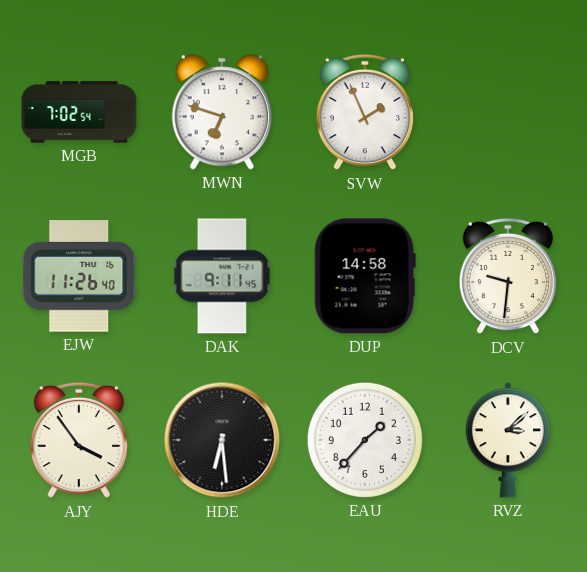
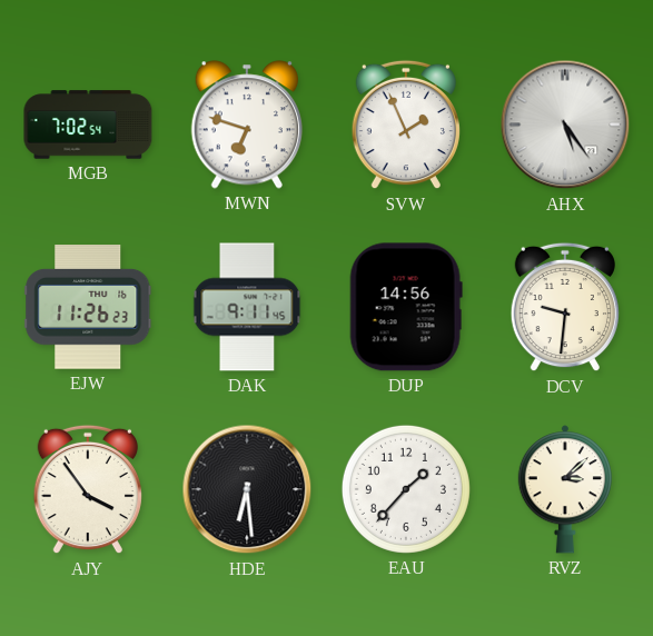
AHX: none -> 5:24 (565, 125)
EJW: 11:26:40 -> 11:26:23 (88, 307)
DUP: 14:58 -> 14:56 (406, 307)
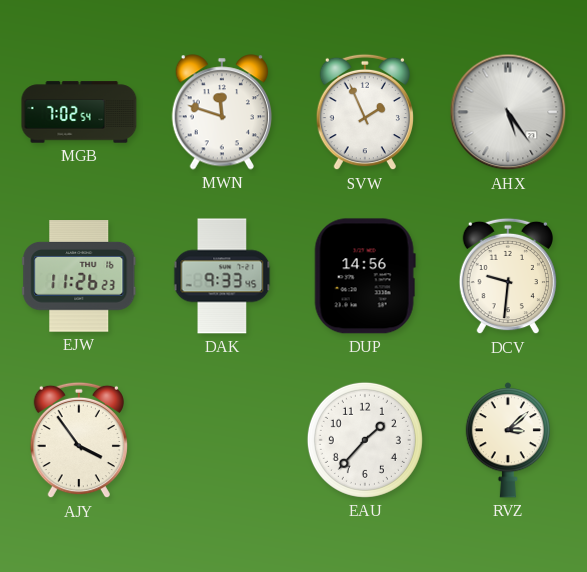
MWN: 6:48 -> 11:48 (221, 112)
DAK: 9:11 -> 9:33 (222, 276)
HDE: 6:29 -> none (247, 489)
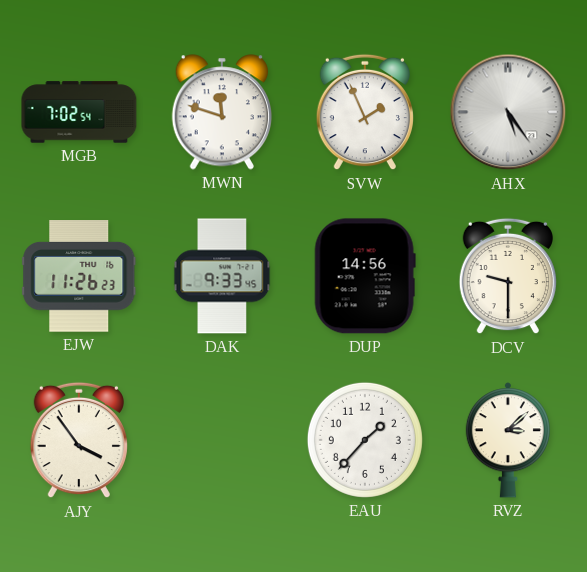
DCV: 9:31 -> 9:30 (508, 276)
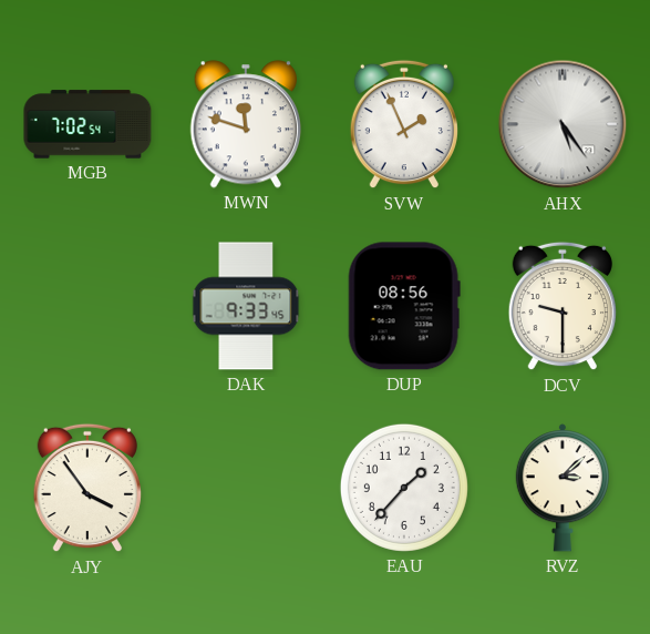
EJW: 11:26 -> none (79, 276)
DUP: 14:56 -> 08:56 (404, 306)
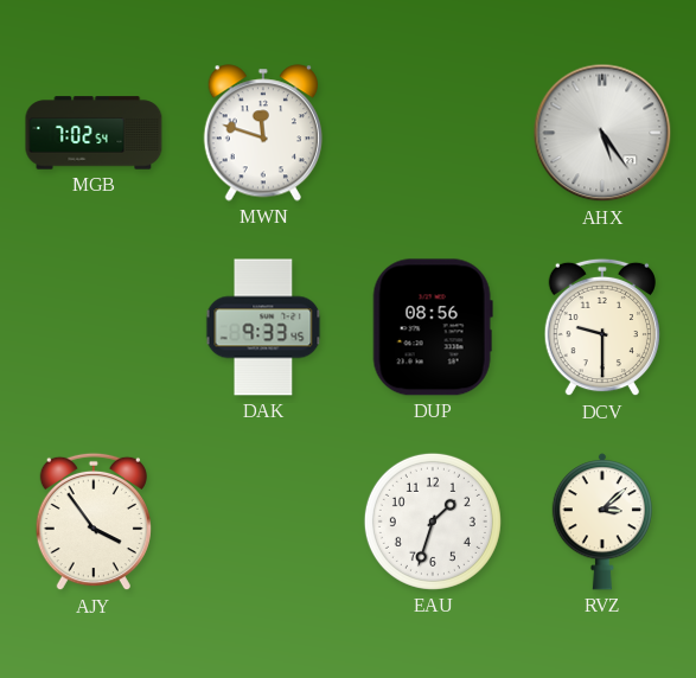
SVW: 1:56 -> none (404, 124)
EAU: 1:37 -> 1:33 (433, 522)
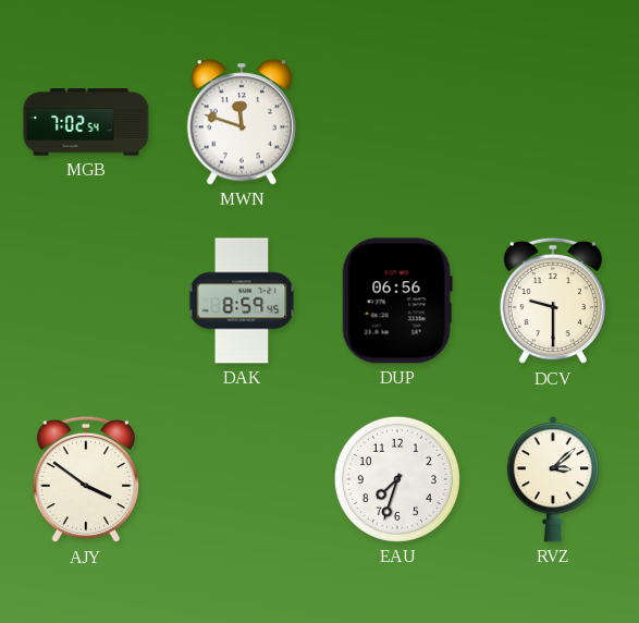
AHX: 5:24 -> none (602, 133)
DAK: 9:33 -> 8:59 (242, 301)
DUP: 08:56 -> 06:56 (397, 301)
AJY: 3:54 -> 3:51 (86, 479)
EAU: 1:33 -> 7:33 (397, 479)
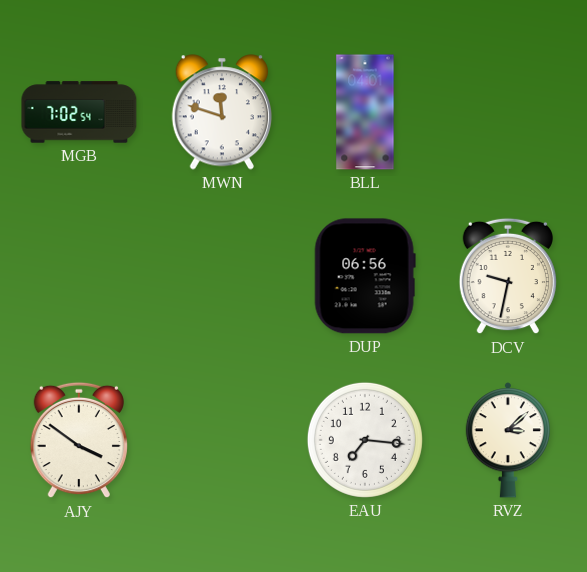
BLL: none -> 04:01 (365, 112)
DAK: 8:59 -> none (242, 301)
DCV: 9:30 -> 9:32 (508, 276)
EAU: 7:33 -> 7:16 (365, 440)
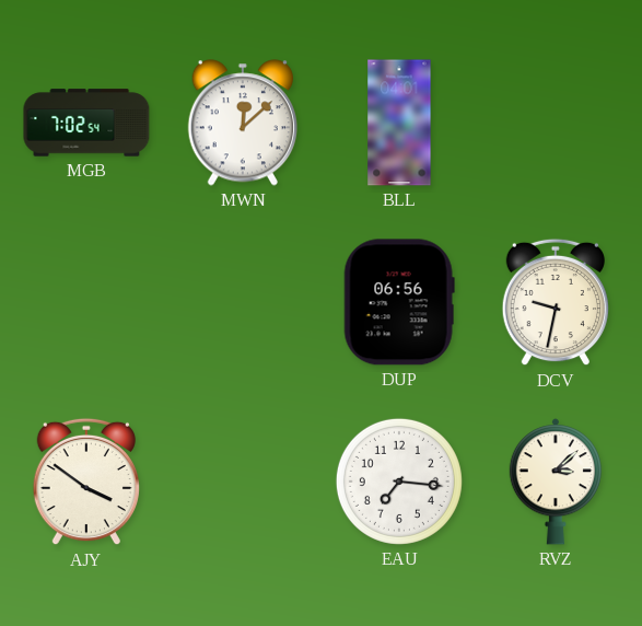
MWN: 11:48 -> 12:08 (242, 123)
